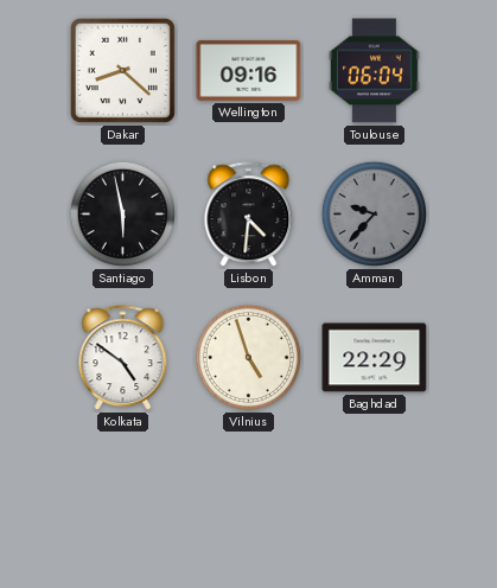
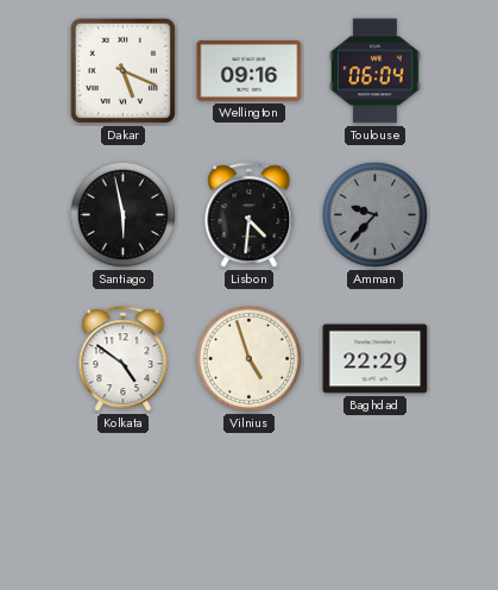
Dakar: 8:22 -> 5:19 (122, 70)
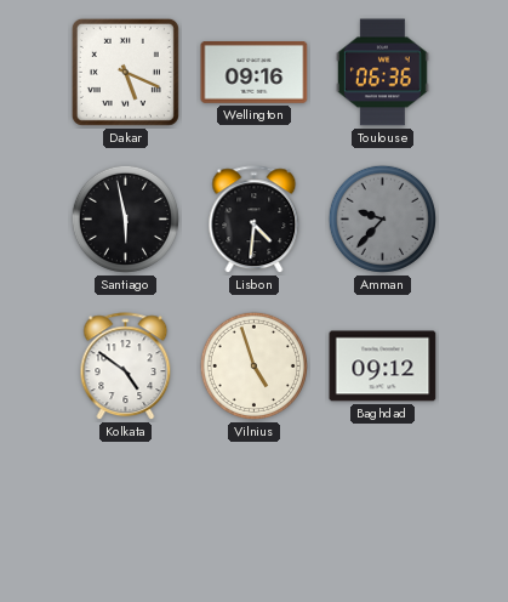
Toulouse: 06:04 -> 06:36 (382, 73)
Baghdad: 22:29 -> 09:12 (383, 367)
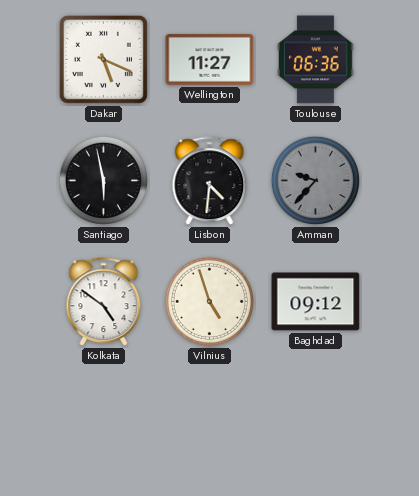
Wellington: 09:16 -> 11:27 (210, 60)
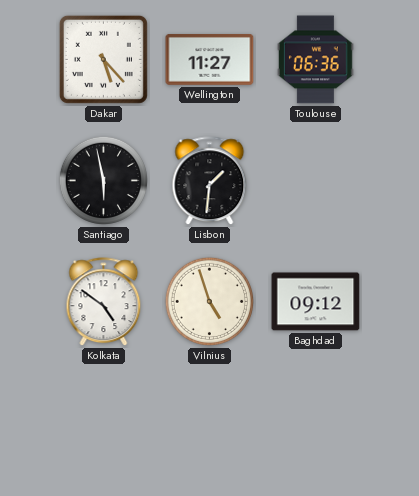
Dakar: 5:19 -> 5:23 (103, 59)
Lisbon: 4:31 -> 1:31 (210, 181)
Amman: 9:37 -> none (315, 180)
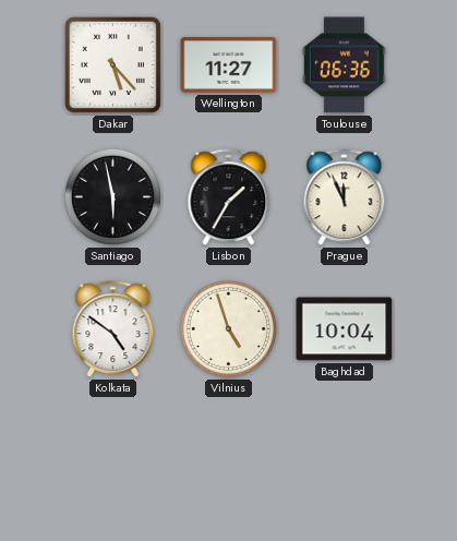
Lisbon: 1:31 -> 1:35 (229, 197)
Prague: none -> 11:56 (345, 197)
Baghdad: 09:12 -> 10:04 (345, 329)
